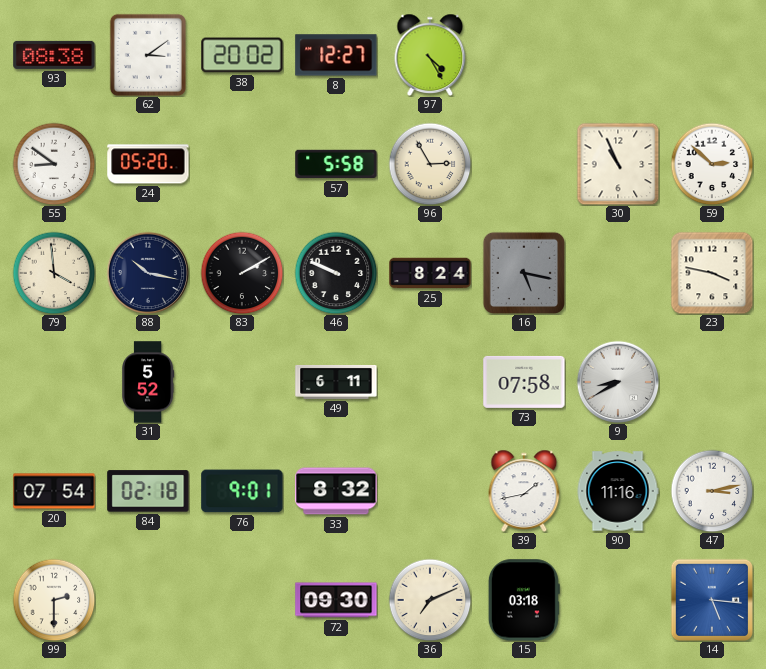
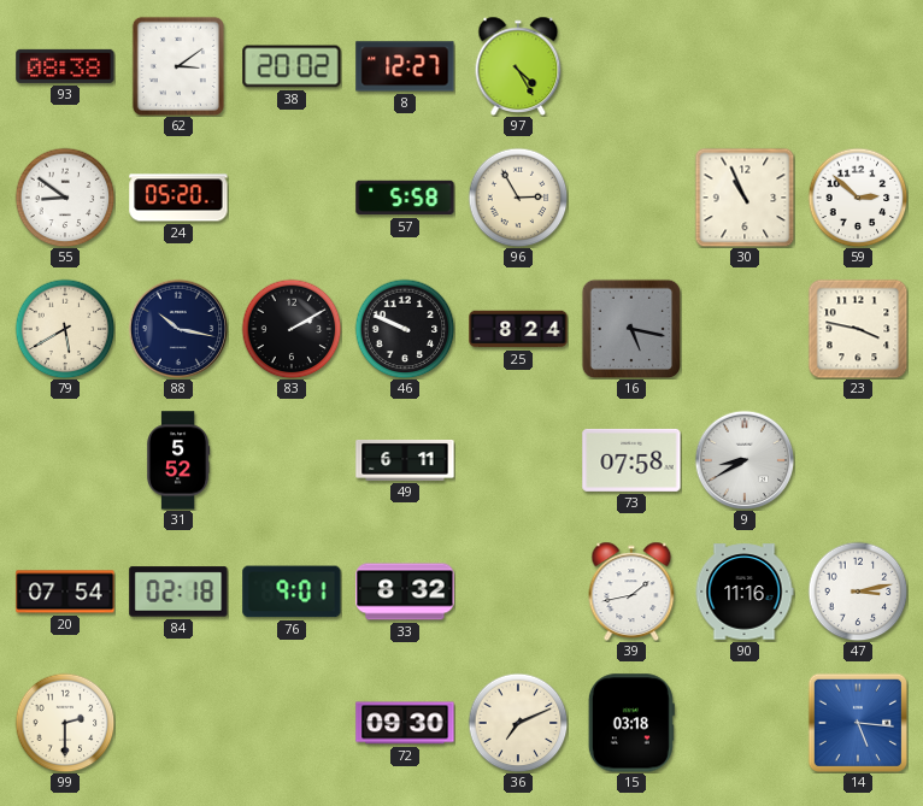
79: 3:59 -> 5:40 (65, 329)
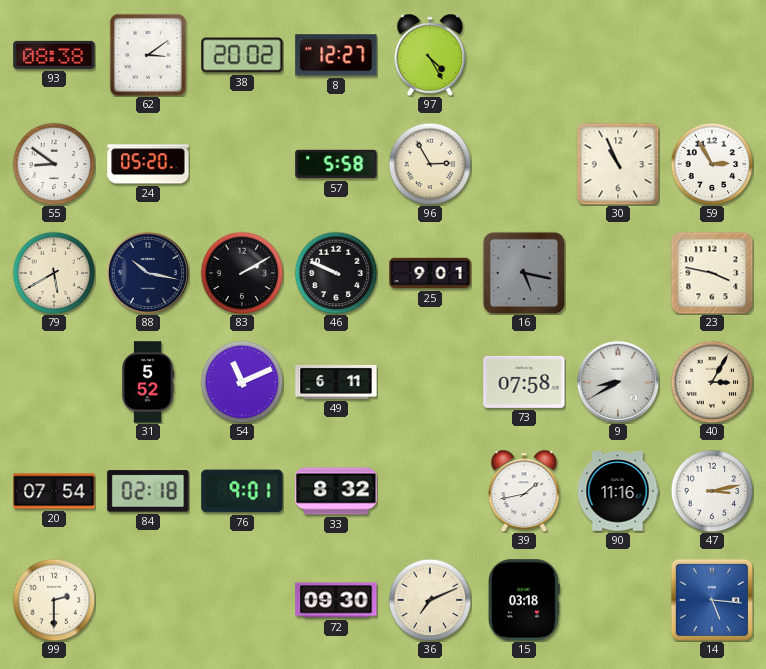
59: 2:52 -> 2:55 (712, 164)
25: 8:24 -> 9:01 (430, 273)
54: none -> 11:11 (242, 382)
40: none -> 3:05 (712, 382)
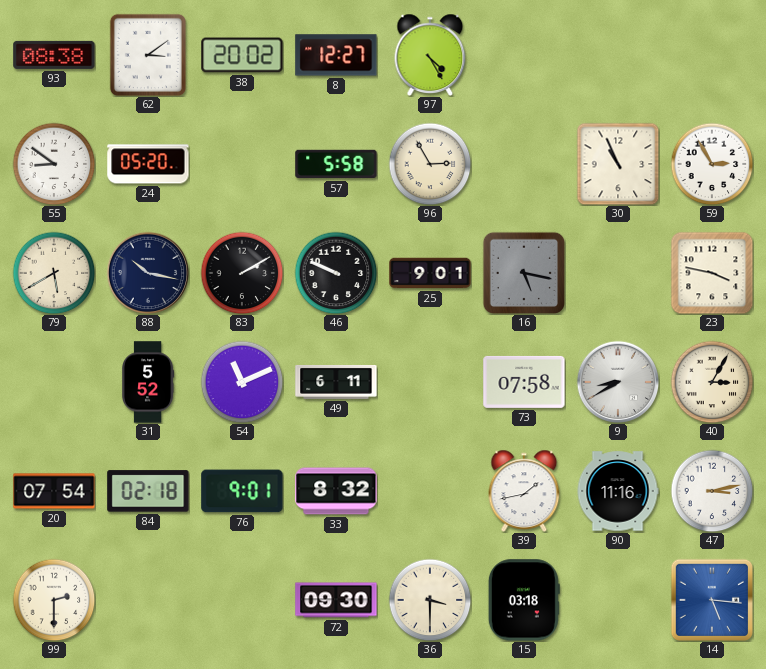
36: 7:11 -> 3:30 (430, 600)
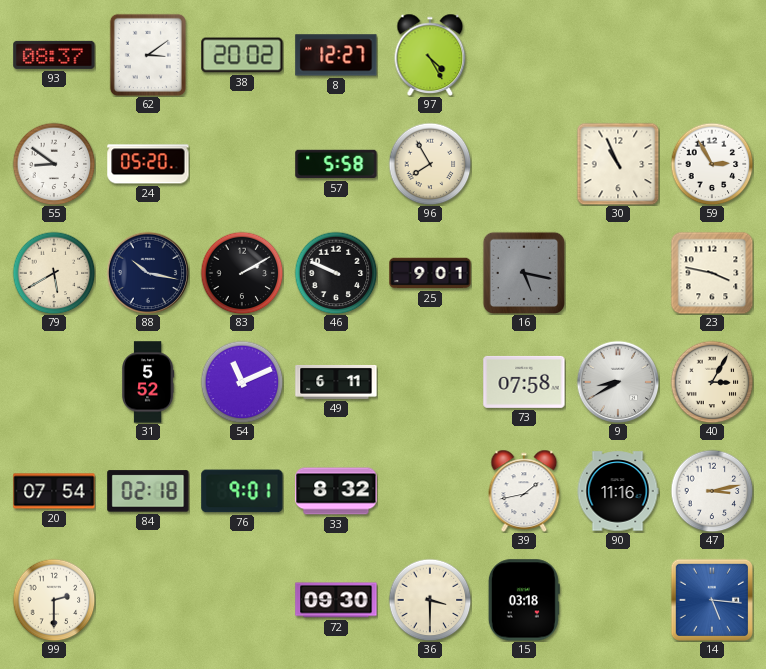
93: 08:38 -> 08:37 (54, 55)
96: 2:55 -> 7:55 (430, 164)
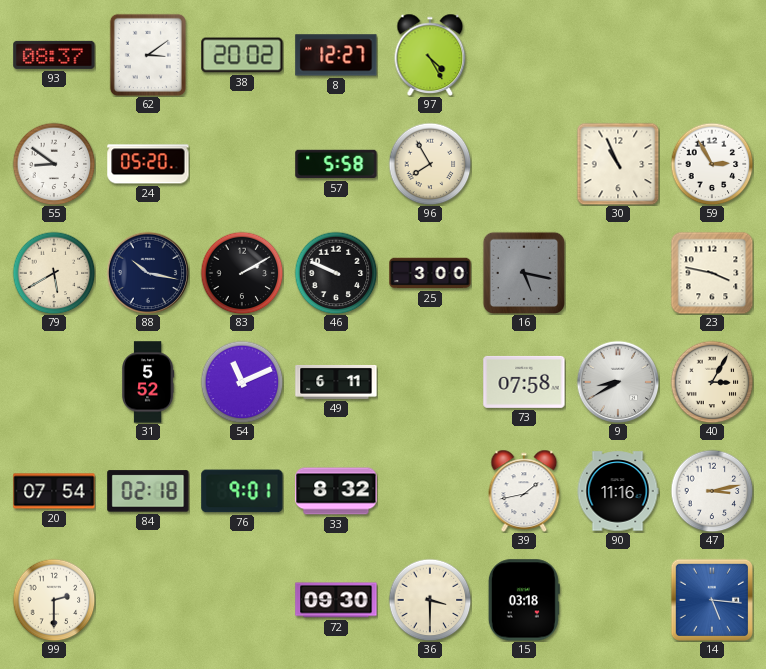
25: 9:01 -> 3:00 (430, 273)
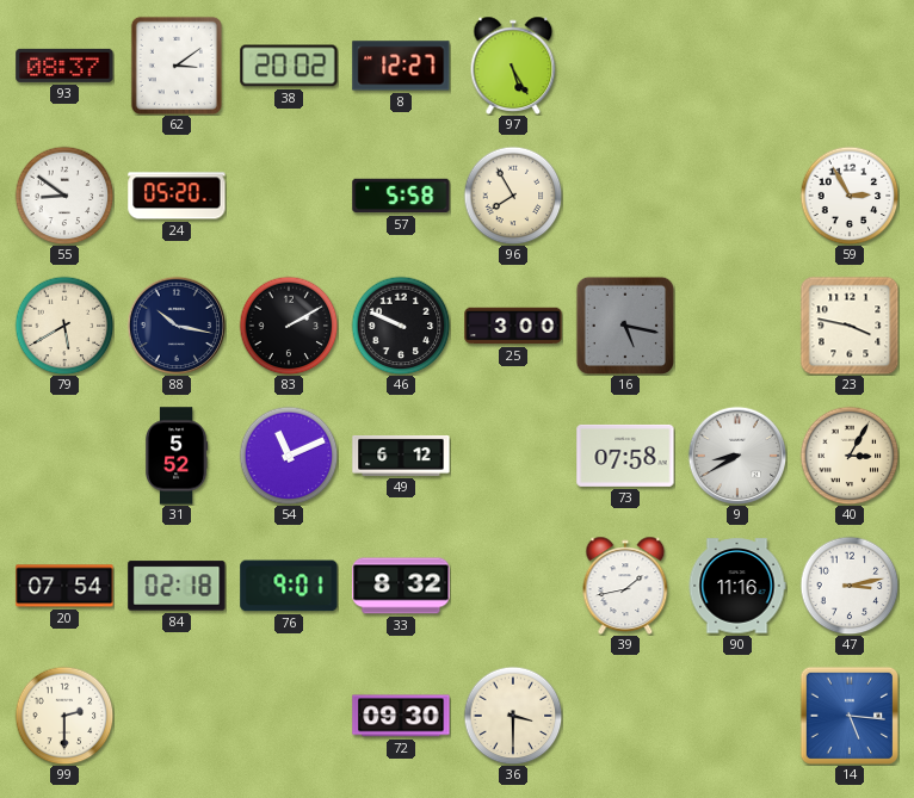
97: 4:25 -> 5:25 (513, 64)
30: 10:56 -> none (618, 164)
49: 6:11 -> 6:12 (401, 457)
15: 03:18 -> none (524, 600)
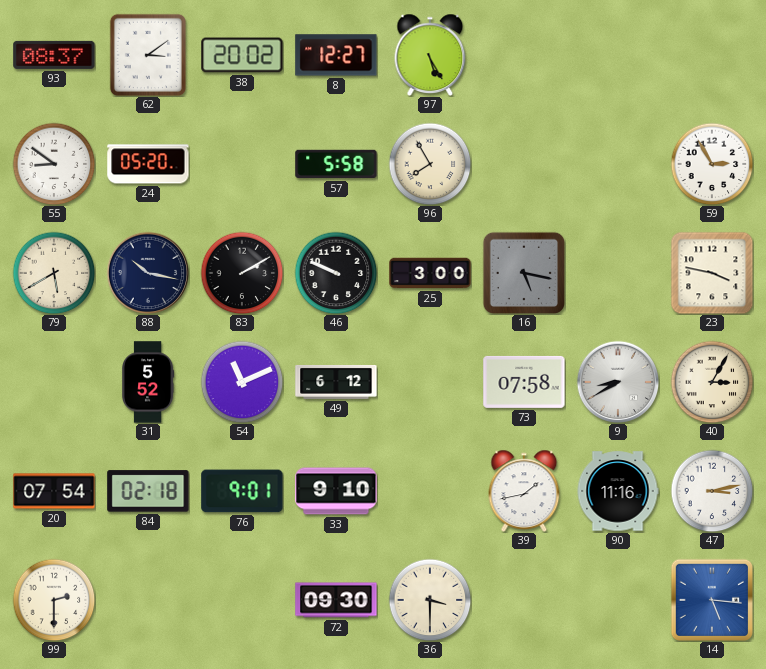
33: 8:32 -> 9:10 (336, 491)
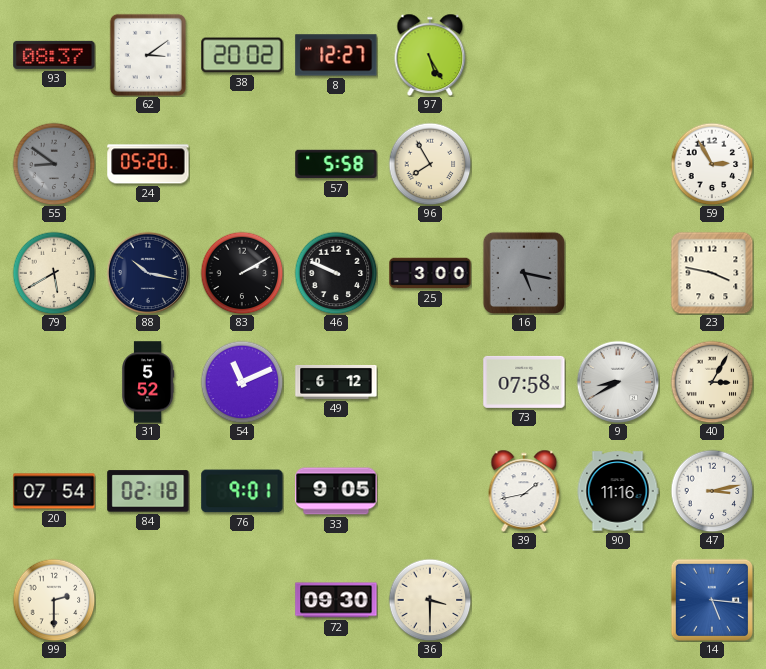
55 dial: white -> grey (54, 164)
33: 9:10 -> 9:05 (336, 491)
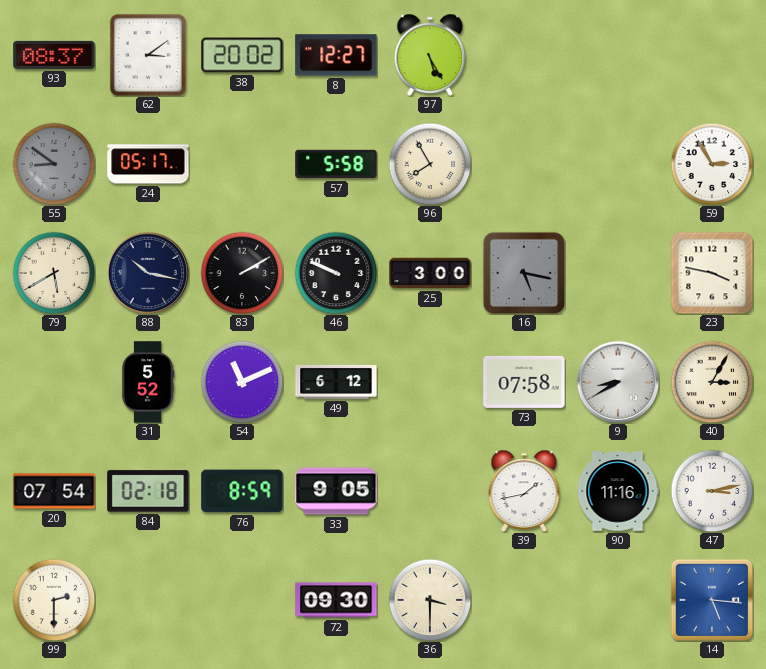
24: 05:20 -> 05:17 (148, 164)
76: 9:01 -> 8:59 (242, 491)
